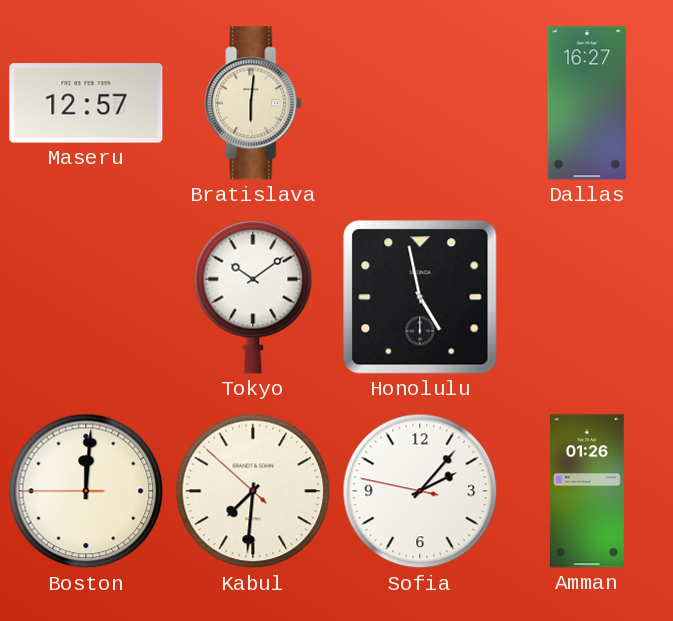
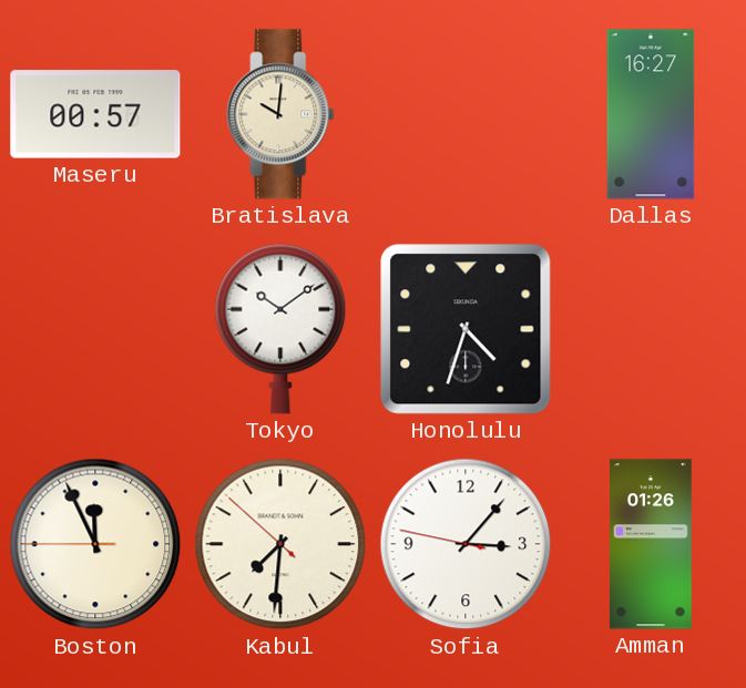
Maseru: 12:57 -> 00:57 (95, 114)
Bratislava: 6:01 -> 10:01 (280, 114)
Honolulu: 4:58 -> 4:33 (466, 329)
Boston: 12:00 -> 11:55 (95, 544)
Sofia: 2:06 -> 3:06 (466, 544)
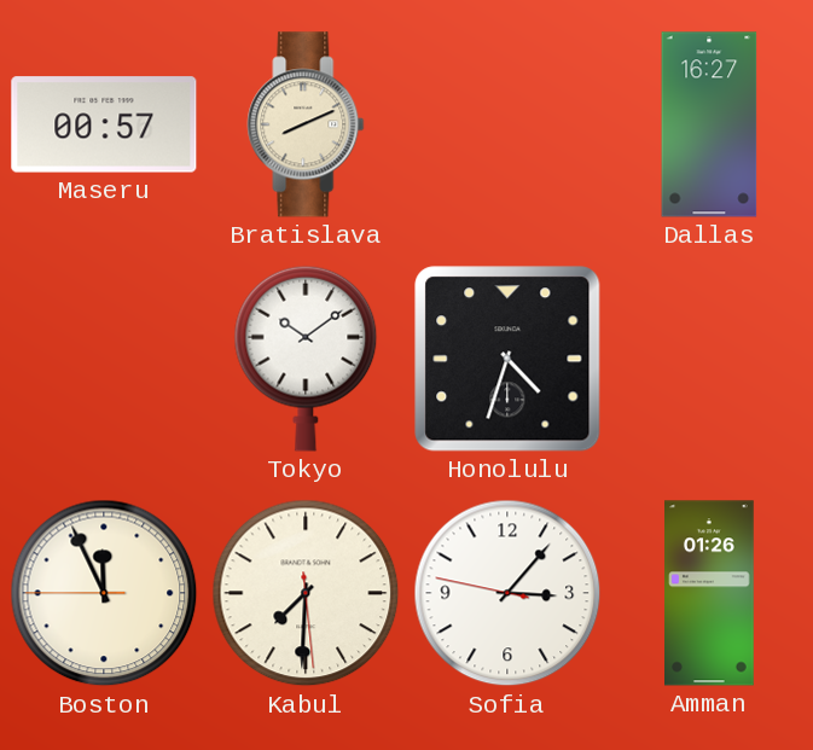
Bratislava: 10:01 -> 8:11 (306, 124)
Kabul: 7:30:52 -> 7:30:29 (306, 593)
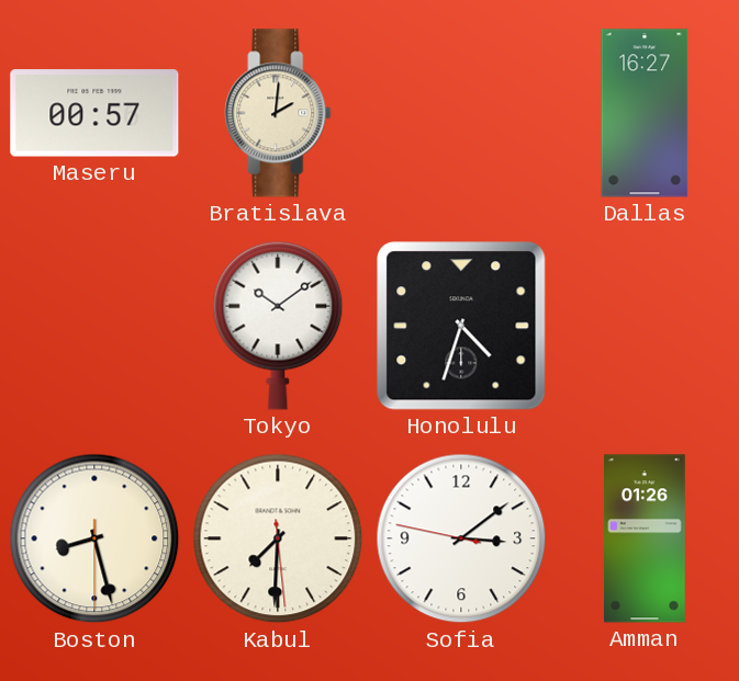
Bratislava: 8:11 -> 2:01 (278, 113)
Boston: 11:55 -> 8:27 (94, 538)
Sofia: 3:06 -> 3:08 (461, 538)
